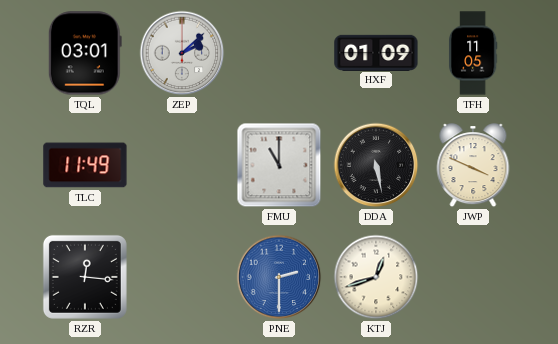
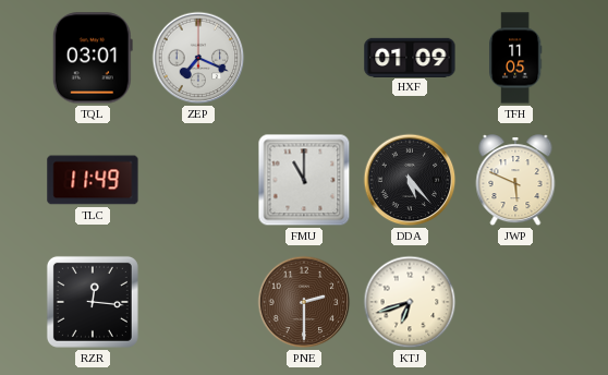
ZEP: 2:08 -> 7:19 (198, 58)
DDA: 5:28 -> 5:23 (410, 180)
JWP: 3:49 -> 5:49 (515, 181)
PNE dial: blue -> brown (304, 302)
KTJ: 12:42 -> 6:42 (410, 302)
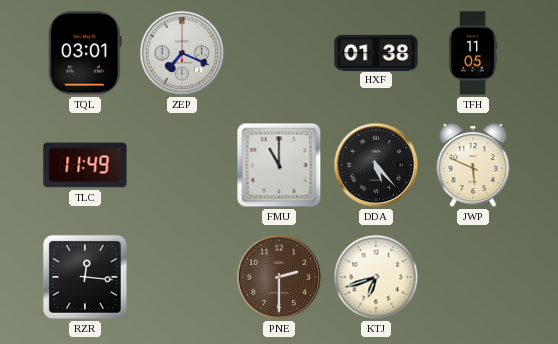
HXF: 01:09 -> 01:38 (376, 52)
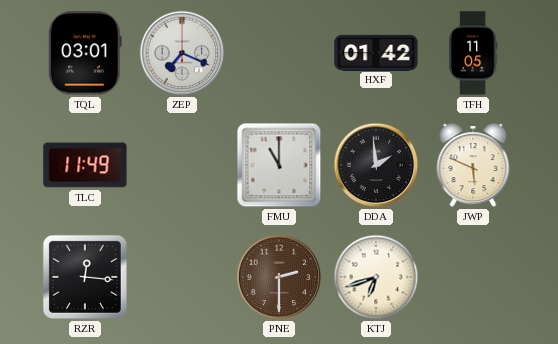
HXF: 01:38 -> 01:42 (376, 52)
DDA: 5:23 -> 1:59 (376, 165)
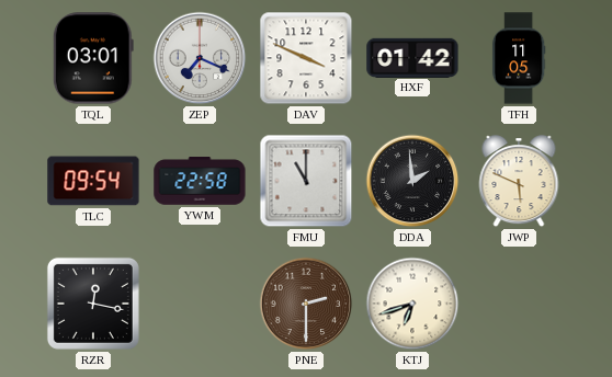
DAV: none -> 3:49 (306, 58)
TLC: 11:49 -> 09:54 (93, 181)
YWM: none -> 22:58 (200, 181)
RZR: 12:16 -> 12:17 (93, 304)
